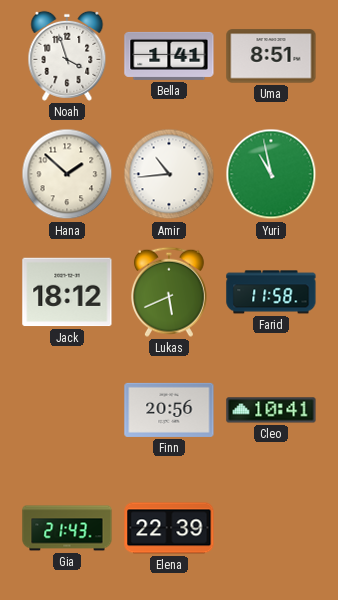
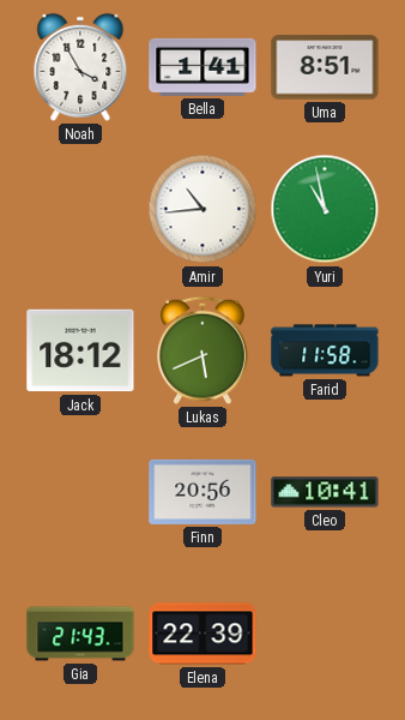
Noah: 3:57 -> 3:55 (80, 67)
Hana: 1:52 -> none (67, 174)
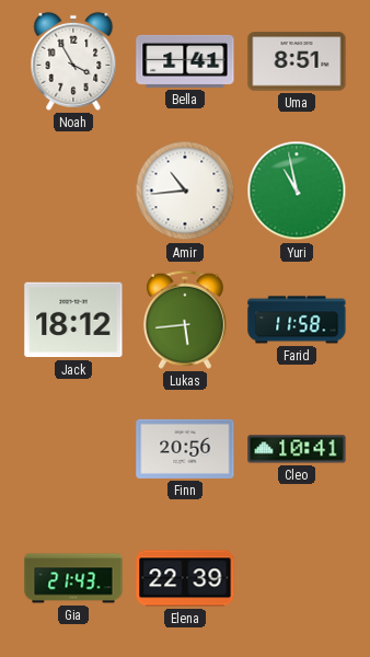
Lukas: 5:41 -> 5:44 (185, 320)
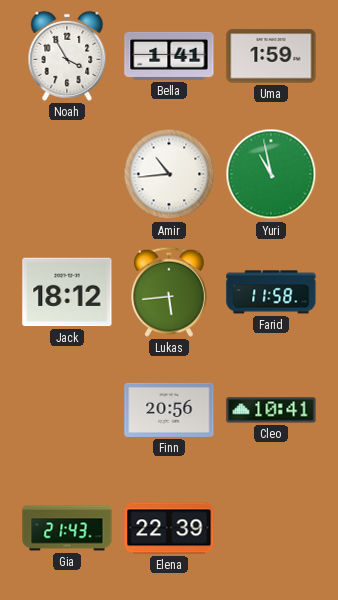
Uma: 8:51 -> 1:59 (271, 56)
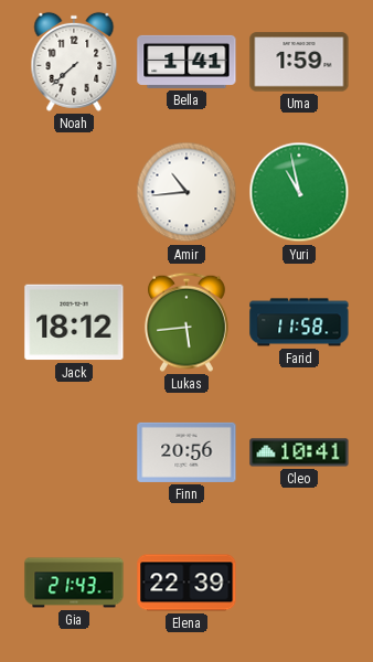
Noah: 3:55 -> 7:38 (74, 62)
